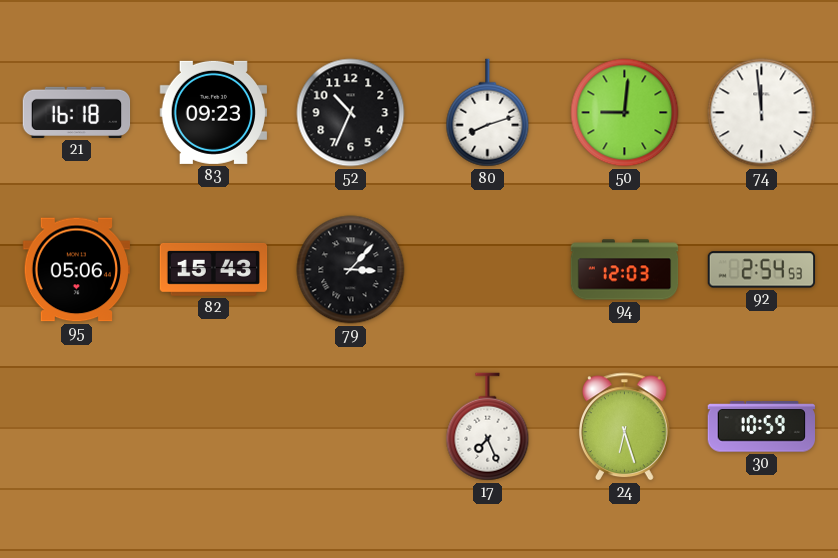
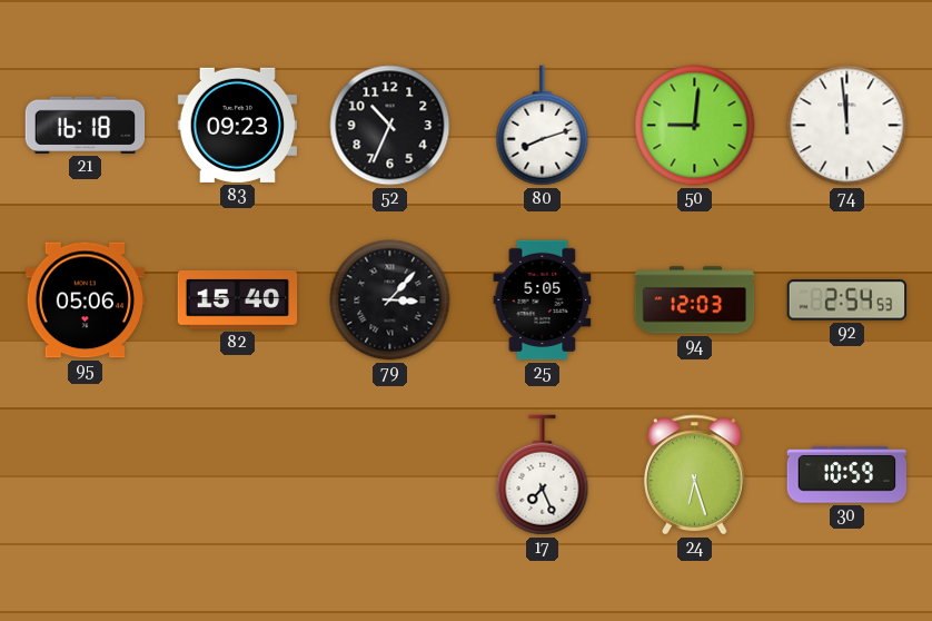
82: 15:43 -> 15:40 (238, 299)
25: none -> 5:05 (543, 300)
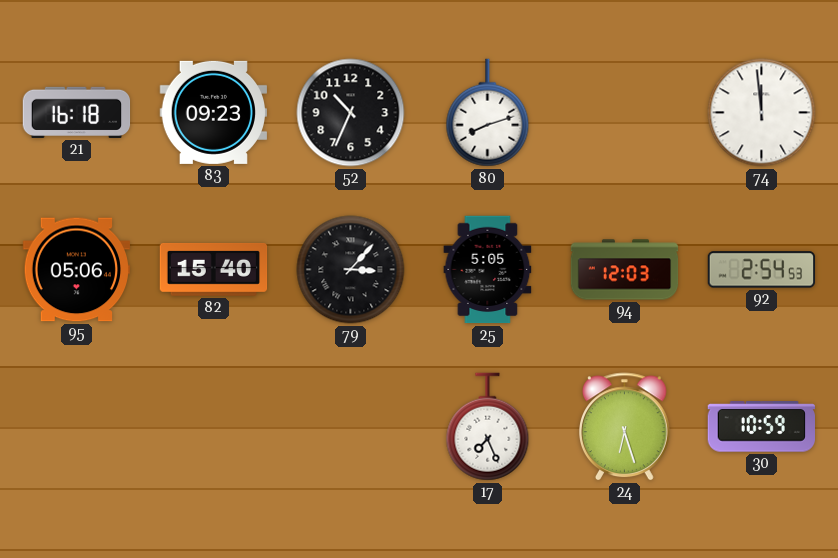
50: 9:01 -> none (695, 126)
